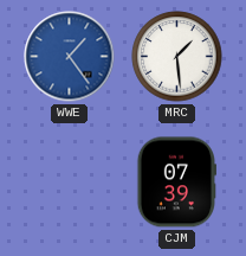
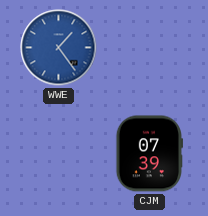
MRC: 1:29 -> none (177, 57)
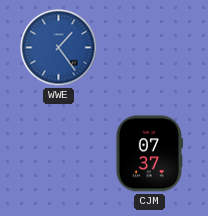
CJM: 07:39 -> 07:37 (149, 154)
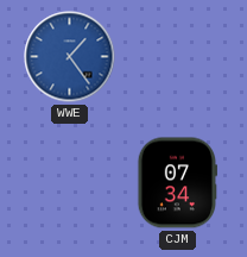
CJM: 07:37 -> 07:34 (177, 183)
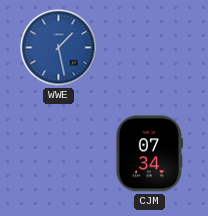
WWE: 1:24 -> 1:28 (59, 48)
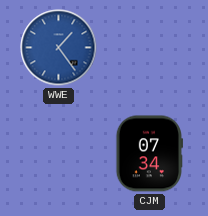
WWE: 1:28 -> 1:24 (59, 48)
